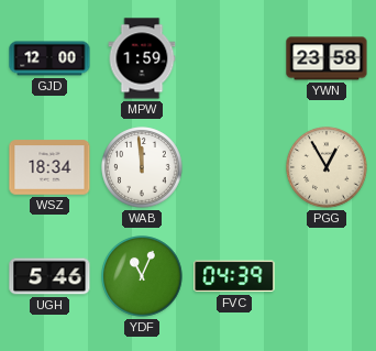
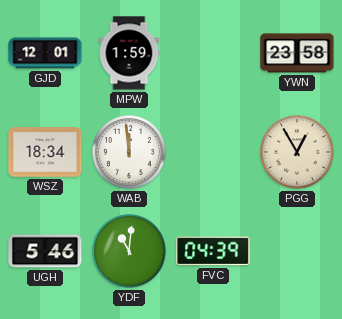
GJD: 12:00 -> 12:01 (45, 53)
YDF: 11:04 -> 11:01 (129, 251)
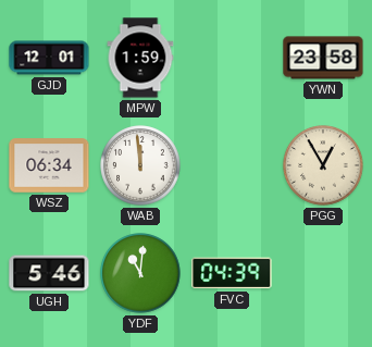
WSZ: 18:34 -> 06:34 (49, 165)
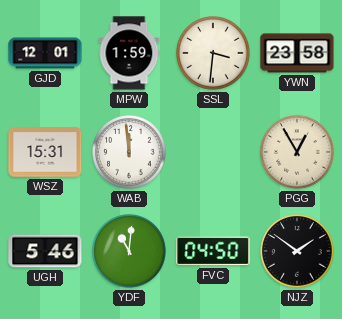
SSL: none -> 3:31 (213, 53)
WSZ: 06:34 -> 15:31 (45, 152)
FVC: 04:39 -> 04:50 (213, 251)
NJZ: none -> 1:51 (297, 251)
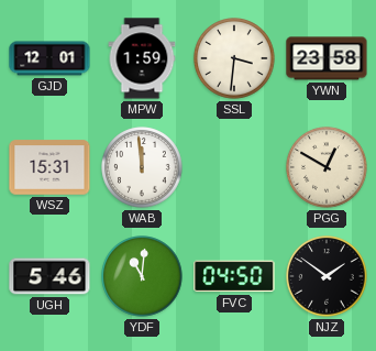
PGG: 12:55 -> 12:50 (327, 167)
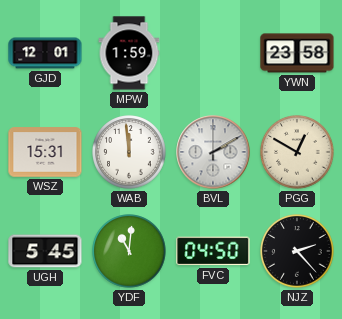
SSL: 3:31 -> none (234, 58)
BVL: none -> 2:10 (213, 152)
UGH: 5:46 -> 5:45 (45, 251)
NJZ: 1:51 -> 2:23 (297, 251)
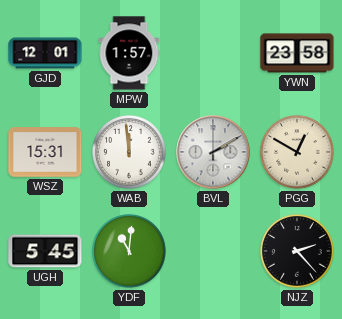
MPW: 1:59 -> 1:57 (129, 53)
FVC: 04:50 -> none (213, 251)
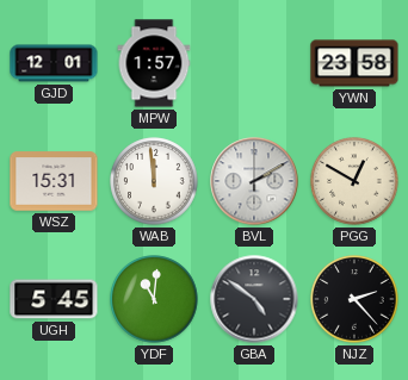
GBA: none -> 4:51 (254, 299)
